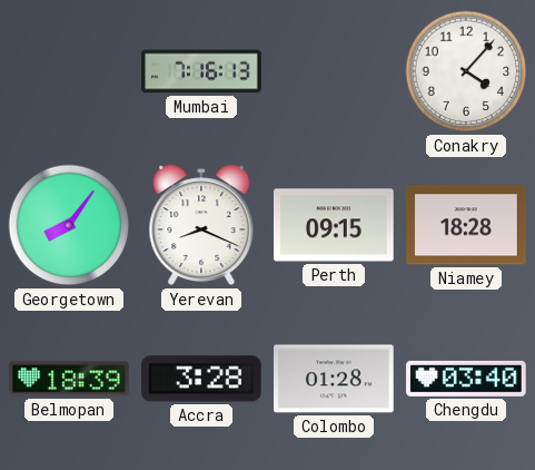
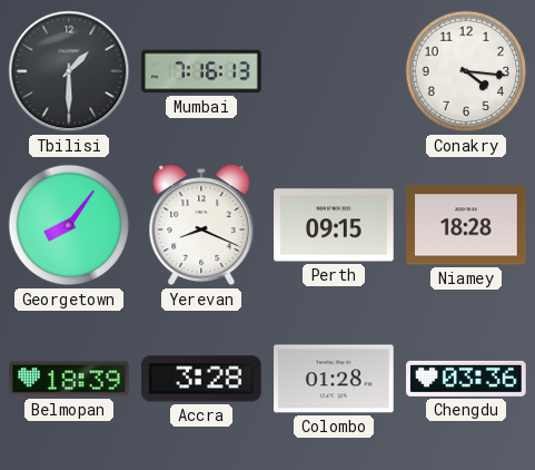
Tbilisi: none -> 1:30 (69, 71)
Conakry: 4:07 -> 4:16 (466, 71)
Chengdu: 03:40 -> 03:36 (466, 379)
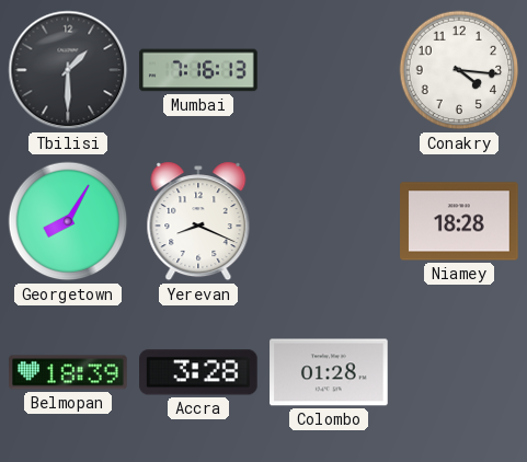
Georgetown: 8:06 -> 8:05 (68, 221)
Perth: 09:15 -> none (334, 225)
Chengdu: 03:36 -> none (466, 379)
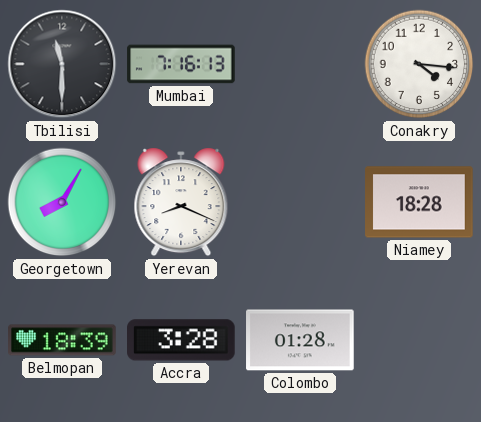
Tbilisi: 1:30 -> 11:30 (62, 64)
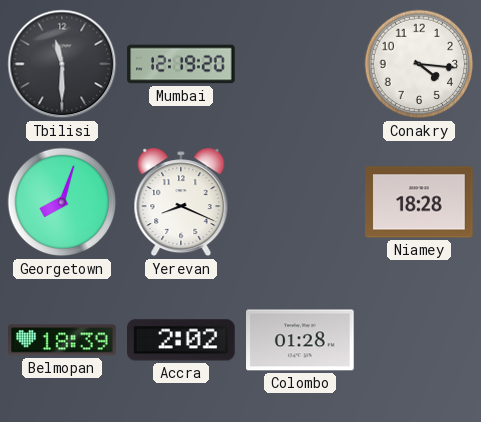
Mumbai: 7:16 -> 12:19 (181, 64)
Georgetown: 8:05 -> 8:03 (62, 202)
Accra: 3:28 -> 2:02 (182, 340)
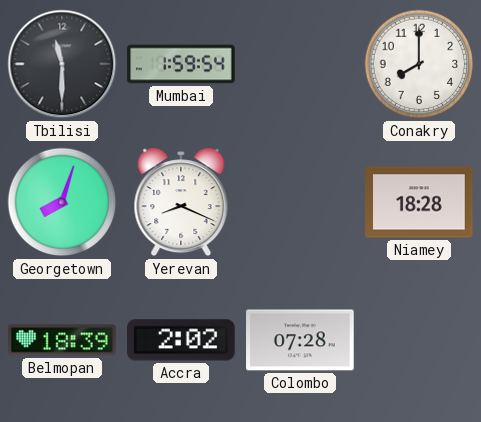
Mumbai: 12:19 -> 1:59 (181, 64)
Conakry: 4:16 -> 8:00 (419, 64)
Colombo: 01:28 -> 07:28 (300, 340)
